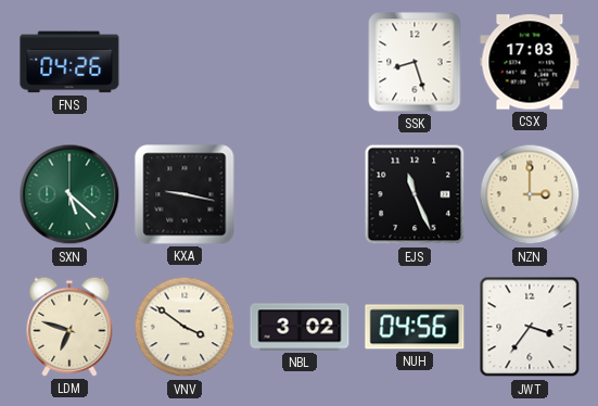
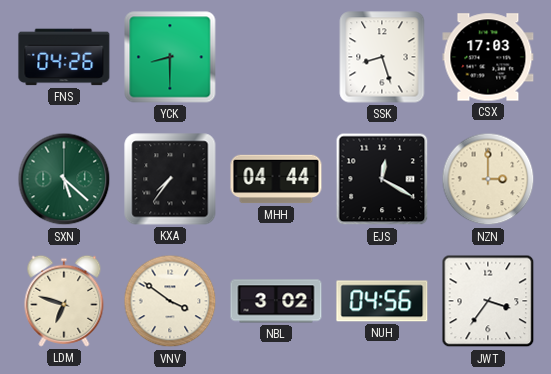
YCK: none -> 8:30 (170, 57)
KXA: 9:17 -> 7:36 (170, 179)
MHH: none -> 04:44 (276, 179)
EJS: 11:26 -> 12:20 (382, 179)
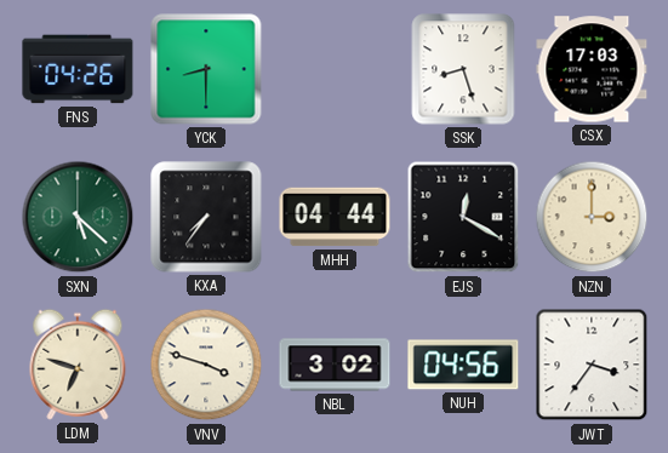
VNV: 3:51 -> 3:48 (206, 365)
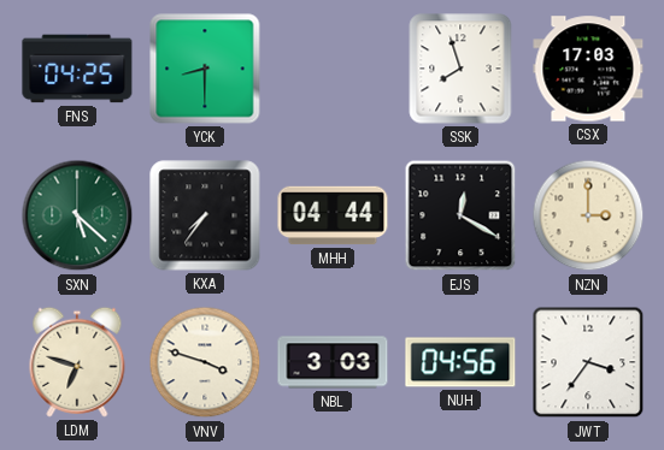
FNS: 04:26 -> 04:25 (77, 69)
SSK: 8:27 -> 7:57 (460, 69)
NBL: 3:02 -> 3:03 (333, 362)
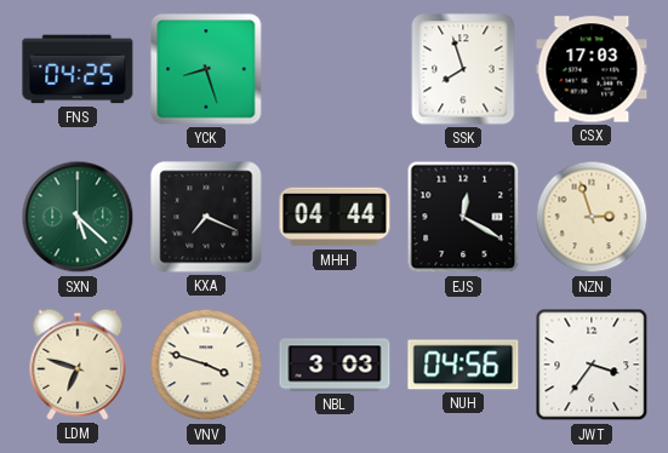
YCK: 8:30 -> 8:27 (206, 69)
KXA: 7:36 -> 7:19 (206, 217)
NZN: 3:00 -> 2:57 (592, 217)
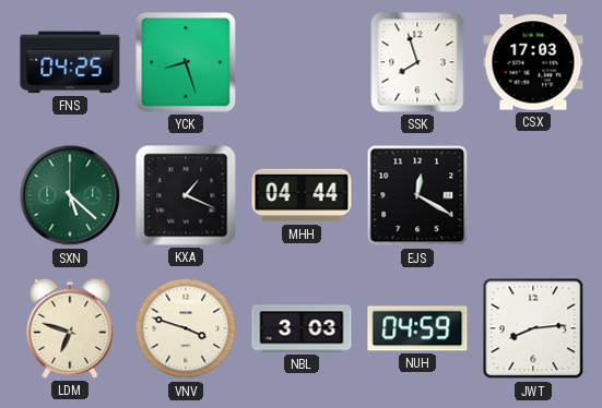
KXA: 7:19 -> 1:19 (186, 195)
NZN: 2:57 -> none (592, 217)
NUH: 04:56 -> 04:59 (417, 328)
JWT: 3:36 -> 8:14 (533, 328)
